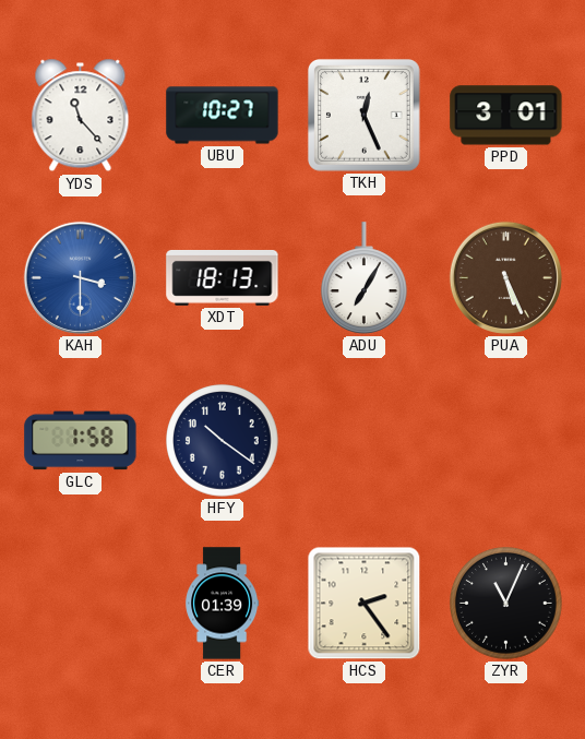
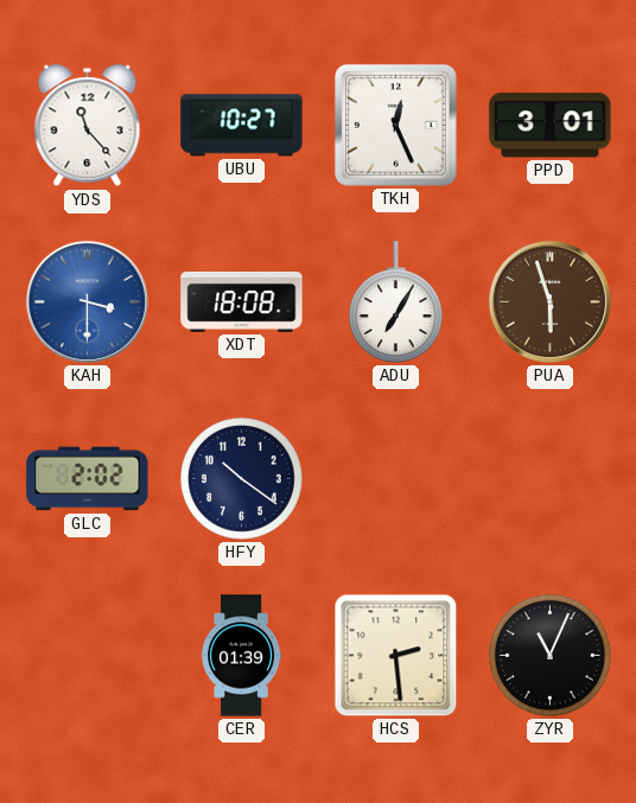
XDT: 18:13 -> 18:08 (242, 301)
PUA: 5:26 -> 5:57 (549, 301)
GLC: 1:58 -> 2:02 (88, 479)
HCS: 2:24 -> 2:29 (396, 656)
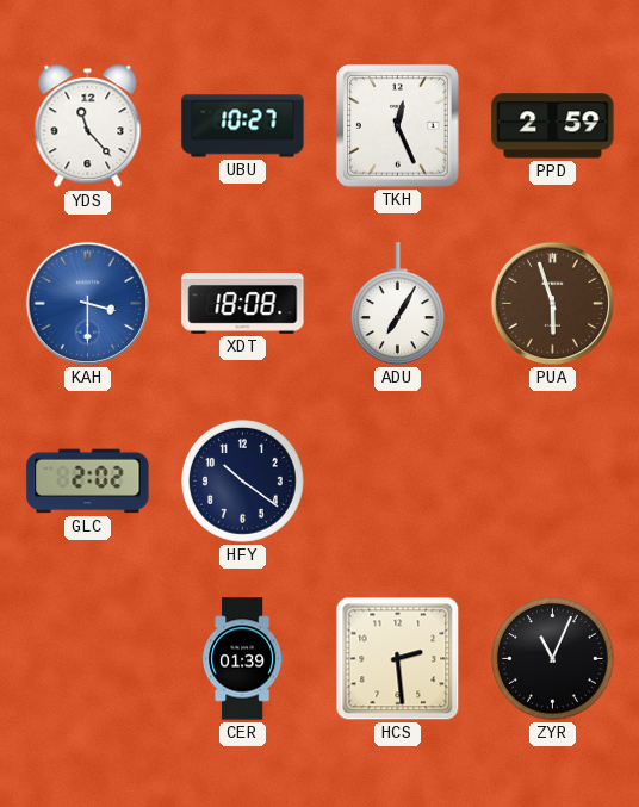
PPD: 3:01 -> 2:59 (553, 126)
